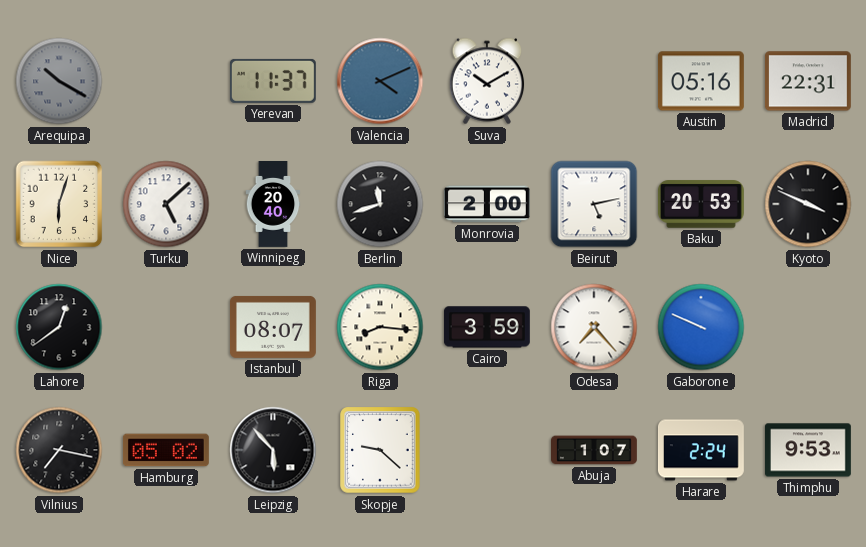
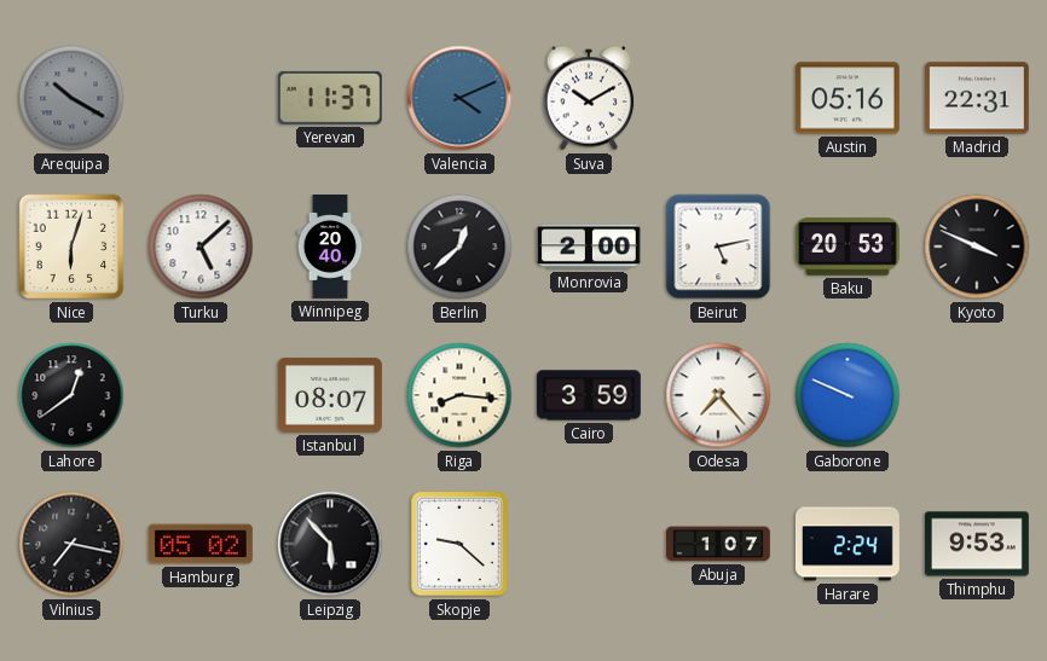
Berlin: 11:42 -> 12:38 (459, 247)
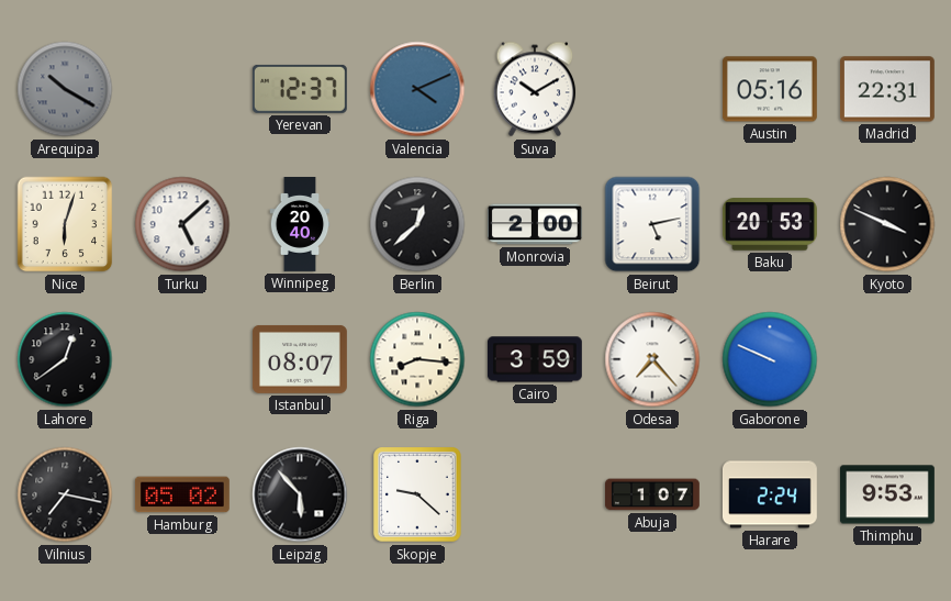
Yerevan: 11:37 -> 12:37 (300, 89)
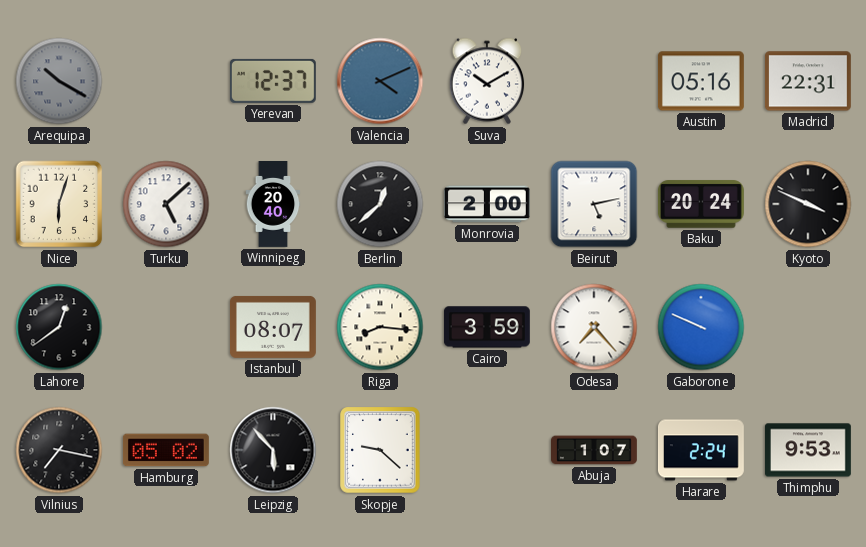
Baku: 20:53 -> 20:24 (701, 204)
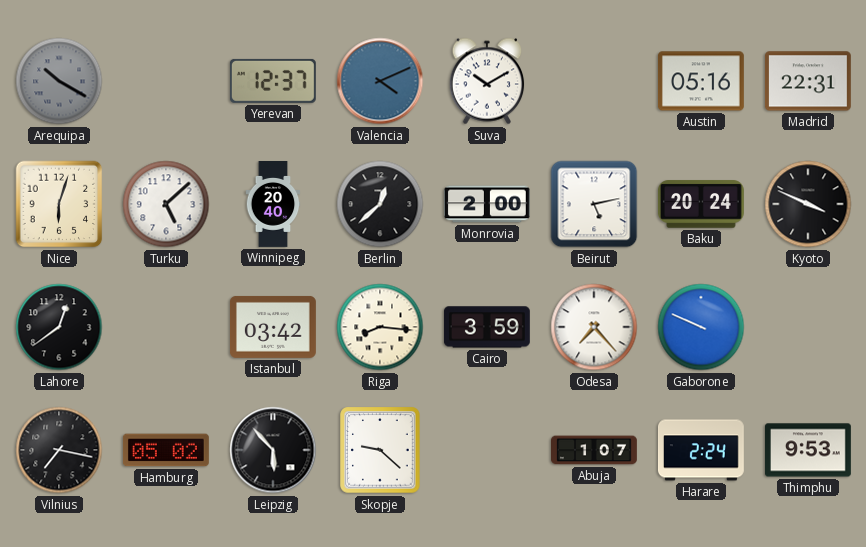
Istanbul: 08:07 -> 03:42 (273, 327)
